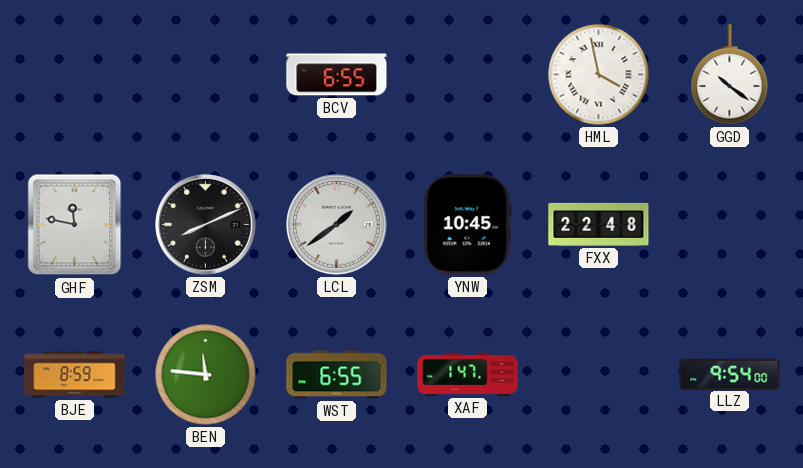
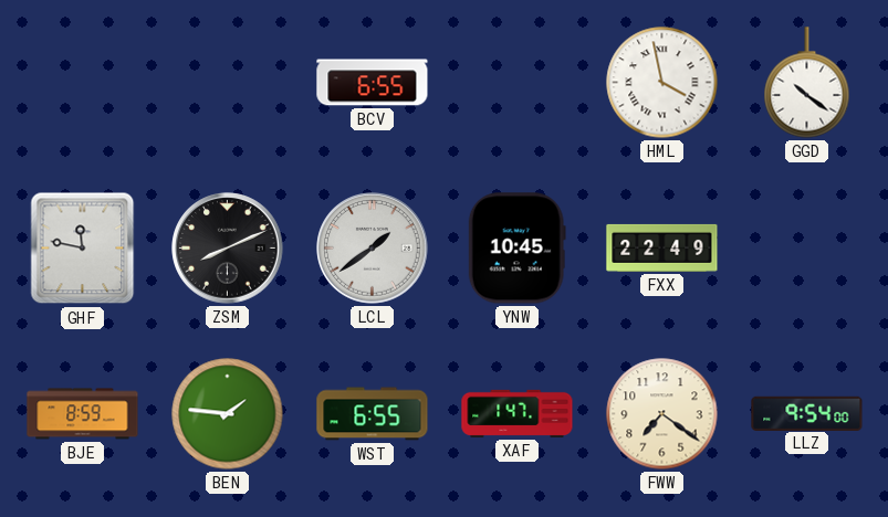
FXX: 22:48 -> 22:49 (662, 247)
BEN: 11:46 -> 1:46 (228, 414)
FWW: none -> 7:21 (662, 414)
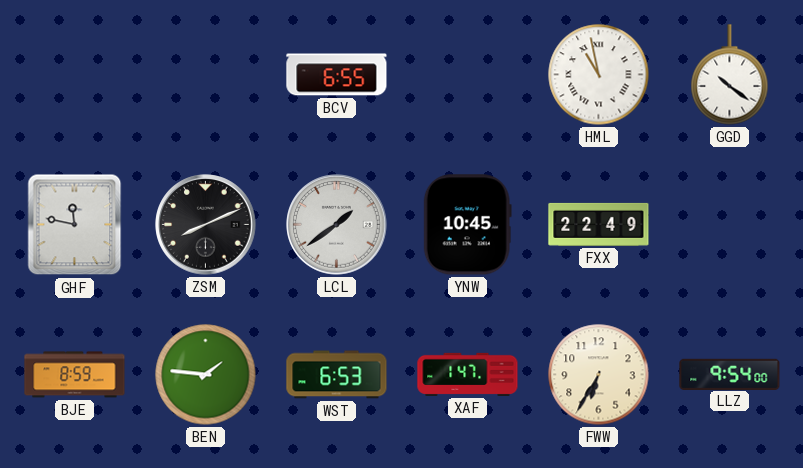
HML: 3:58 -> 10:58 (599, 75)
WST: 6:55 -> 6:53 (337, 375)
FWW: 7:21 -> 6:35 (599, 375)
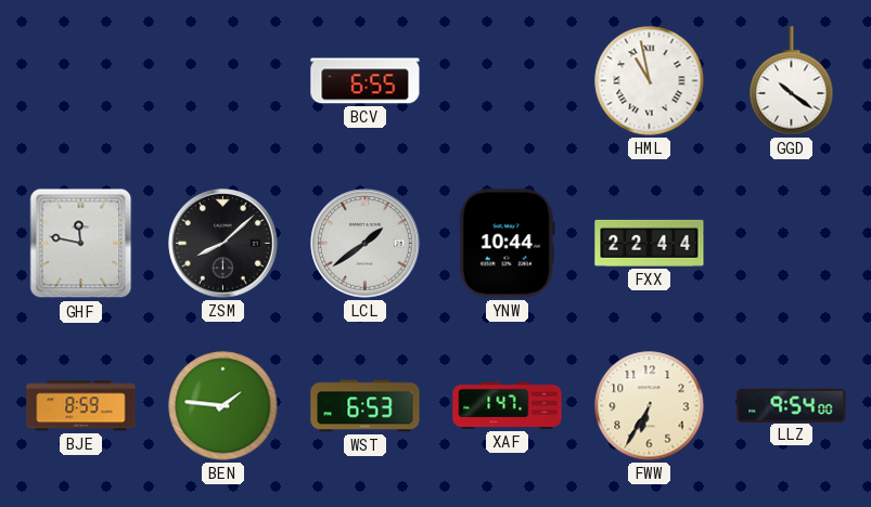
ZSM: 8:11 -> 8:08 (223, 244)
YNW: 10:45 -> 10:44 (507, 244)
FXX: 22:49 -> 22:44 (650, 243)
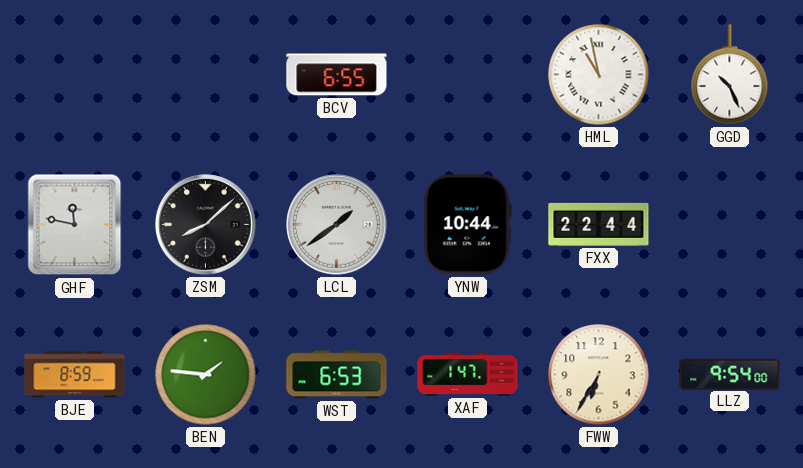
GGD: 10:21 -> 10:26 (730, 75)
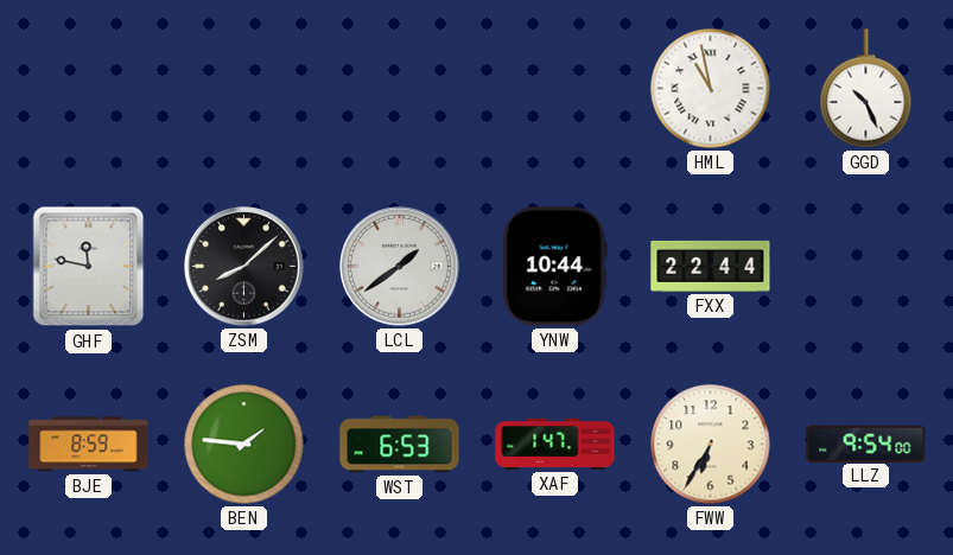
BCV: 6:55 -> none (337, 75)
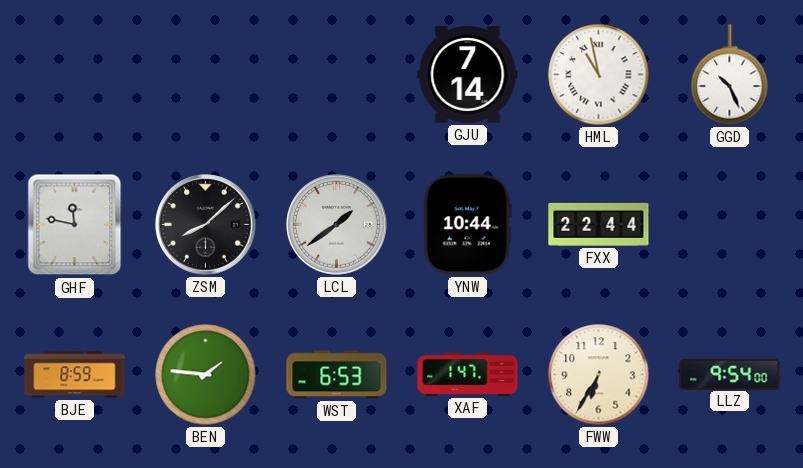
GJU: none -> 7:14 (468, 75)
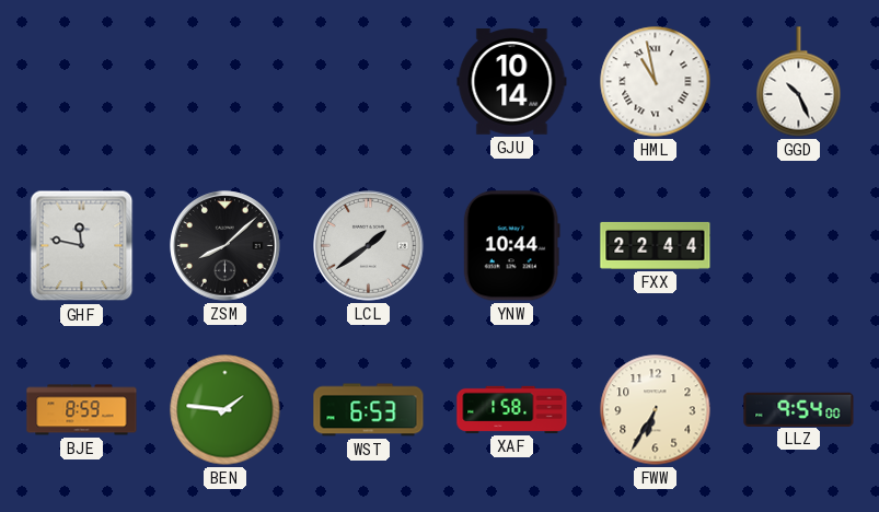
GJU: 7:14 -> 10:14 (512, 82)
XAF: 1:47 -> 1:58 (512, 409)
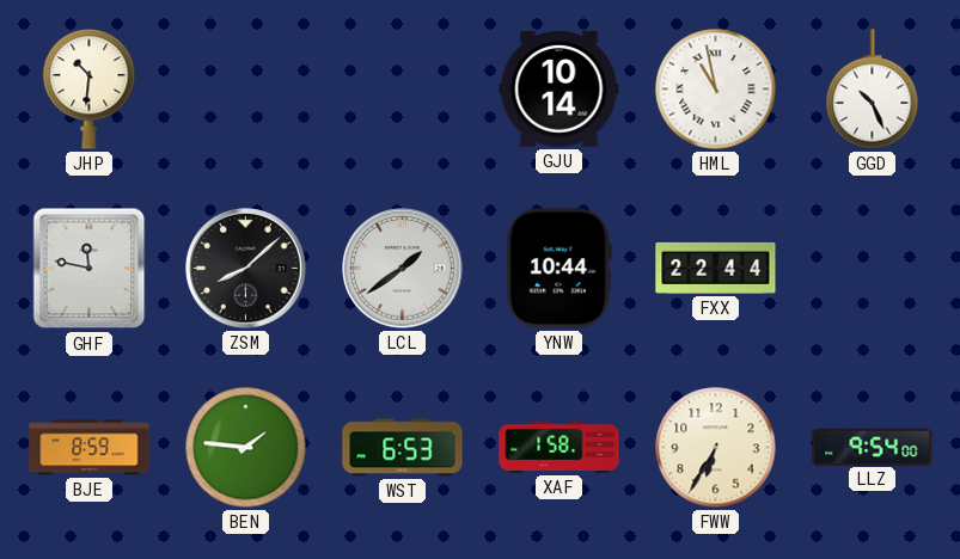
JHP: none -> 10:31 (90, 90)
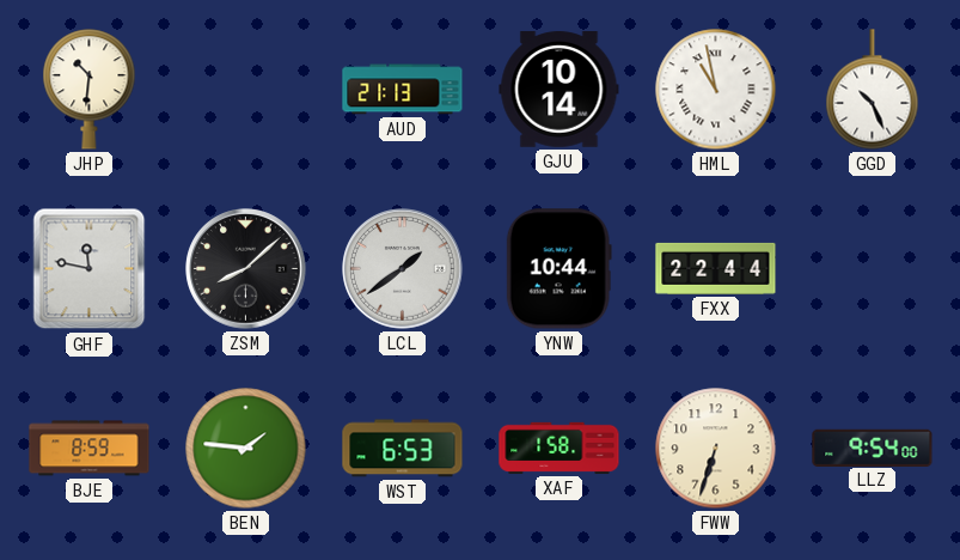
AUD: none -> 21:13 (403, 90)
FWW: 6:35 -> 6:33 (716, 449)
